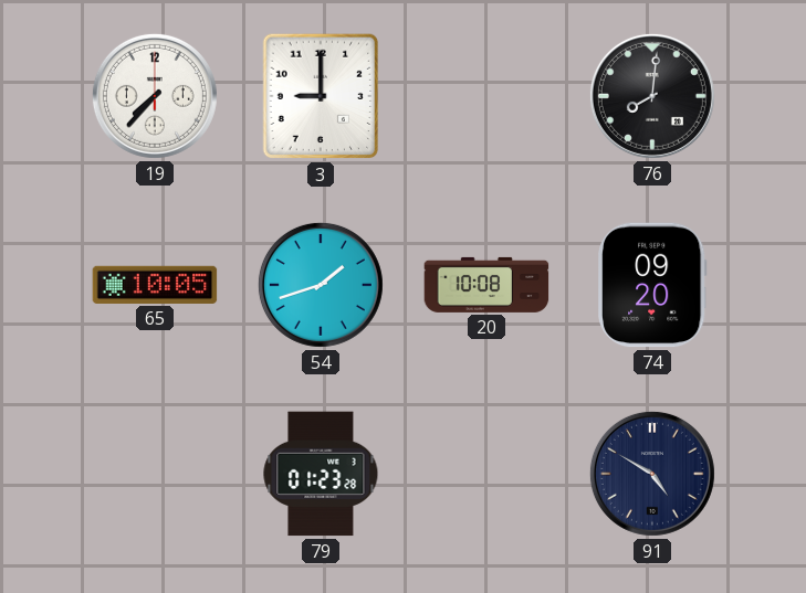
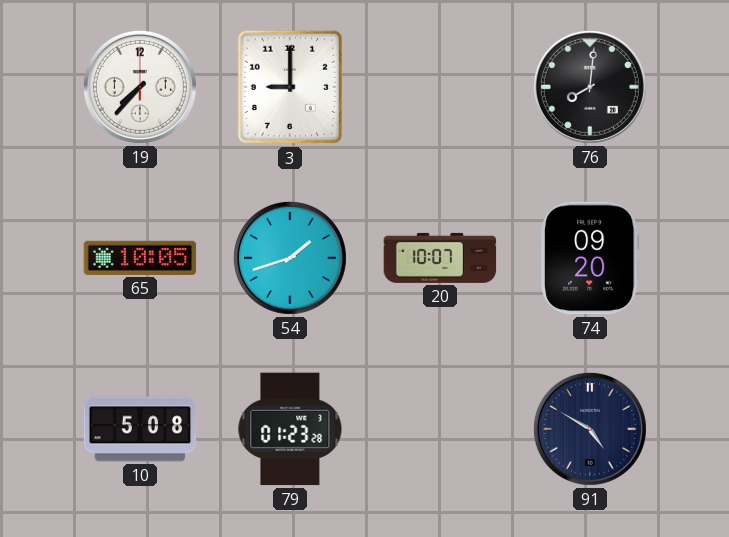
20: 10:08 -> 10:07 (440, 258)
10: none -> 5:08 (140, 429)
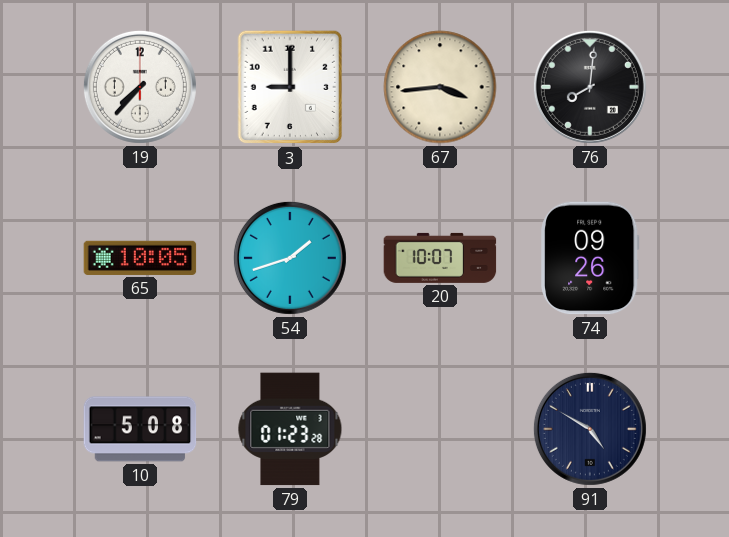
67: none -> 3:44 (440, 87)
74: 09:20 -> 09:26 (590, 258)
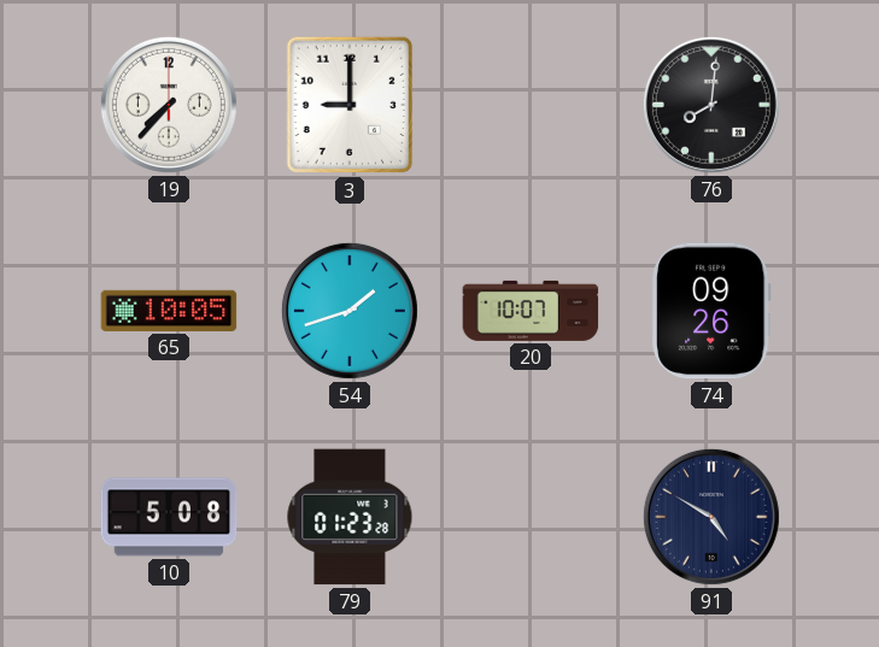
67: 3:44 -> none (440, 87)
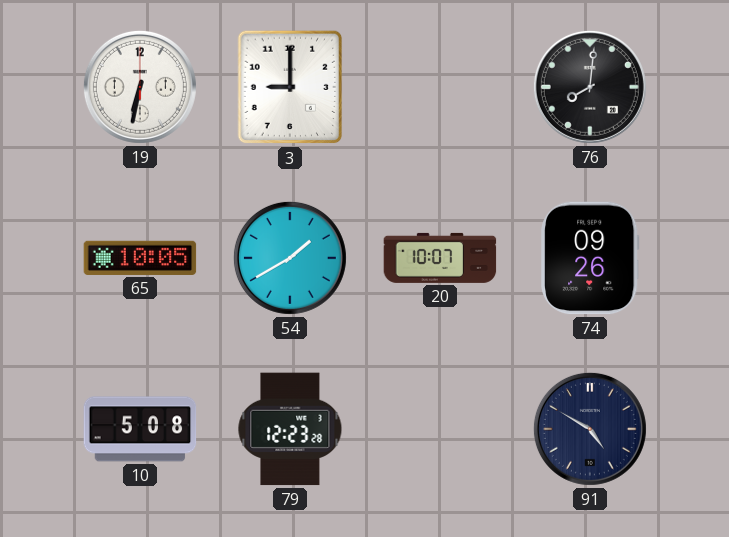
19: 7:37 -> 6:32 (140, 87)
54: 1:42 -> 1:40 (290, 258)
79: 01:23 -> 12:23 (290, 429)
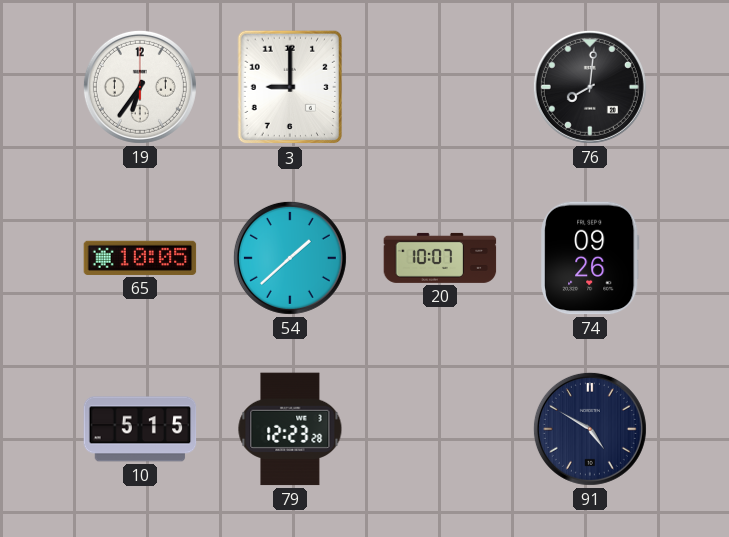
19: 6:32 -> 6:36 (140, 87)
54: 1:40 -> 1:38 (290, 258)
10: 5:08 -> 5:15 (140, 429)
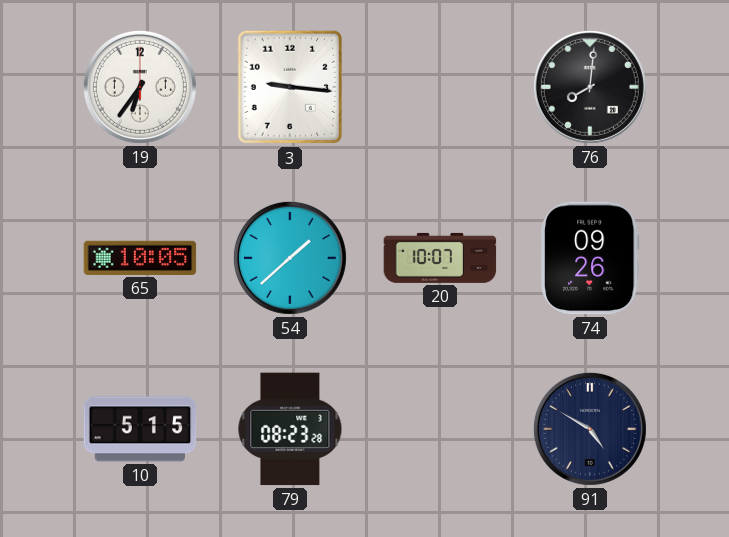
3: 9:00 -> 9:16 (290, 87)
79: 12:23 -> 08:23 (290, 429)
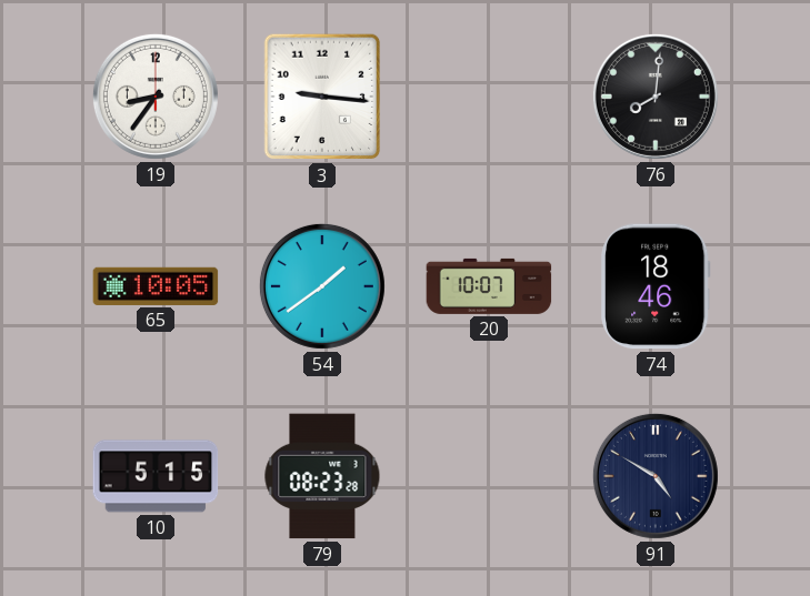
19: 6:36 -> 8:36 (156, 97)
54: 1:38 -> 1:39 (322, 286)
74: 09:26 -> 18:46 (656, 286)
